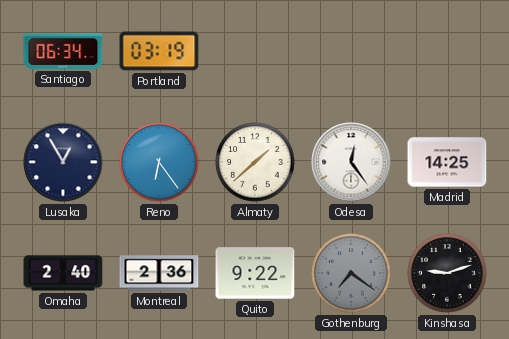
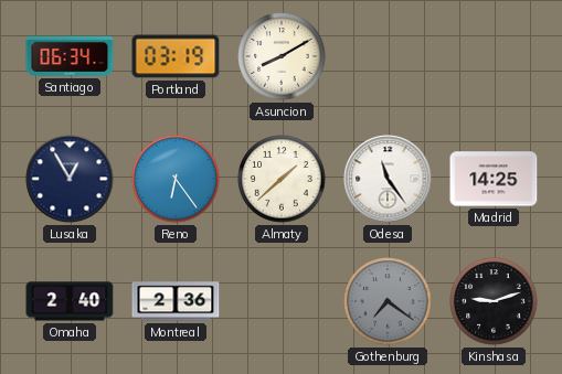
Asuncion: none -> 8:10 (282, 56)
Odesa: 12:24 -> 11:24 (388, 179)
Quito: 9:22 -> none (255, 273)
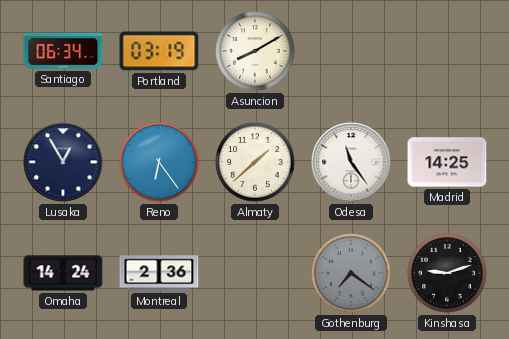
Omaha: 2:40 -> 14:24 (63, 273)
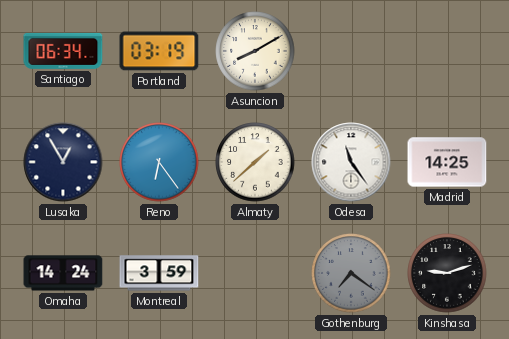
Montreal: 2:36 -> 3:59 (159, 273)
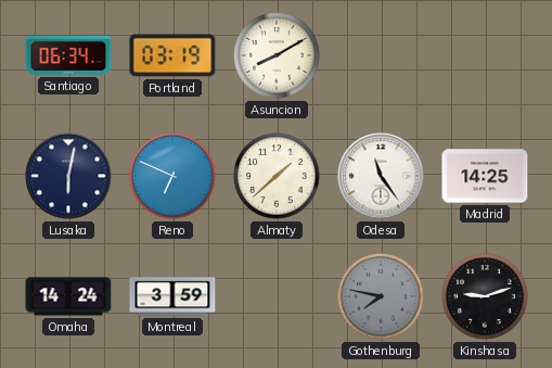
Lusaka: 12:55 -> 6:02 (68, 176)
Reno: 6:24 -> 6:49 (172, 176)
Gothenburg: 7:21 -> 7:47 (381, 296)
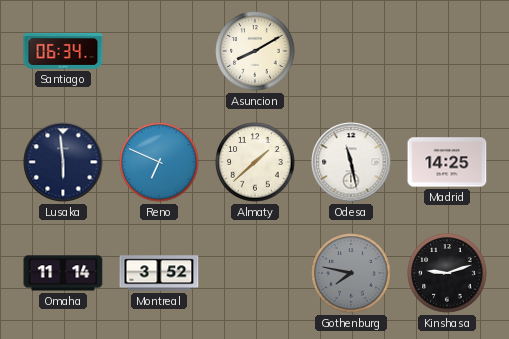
Portland: 03:19 -> none (172, 55)
Lusaka: 6:02 -> 5:59 (63, 162)
Odesa: 11:24 -> 11:28 (351, 162)
Omaha: 14:24 -> 11:14 (63, 273)
Montreal: 3:59 -> 3:52 (159, 273)
